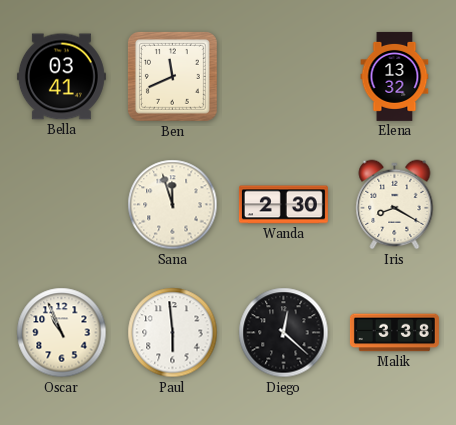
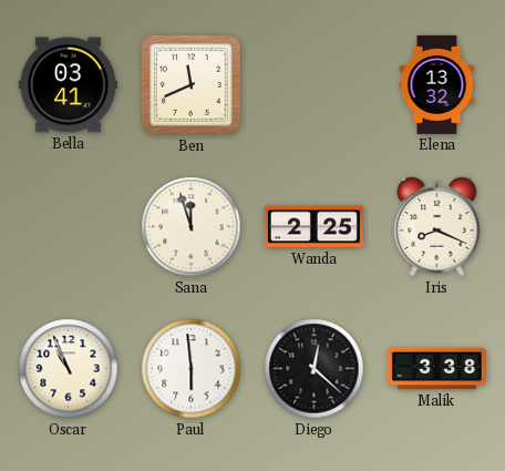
Wanda: 2:30 -> 2:25 (313, 227)
Iris: 8:20 -> 8:19 (437, 227)
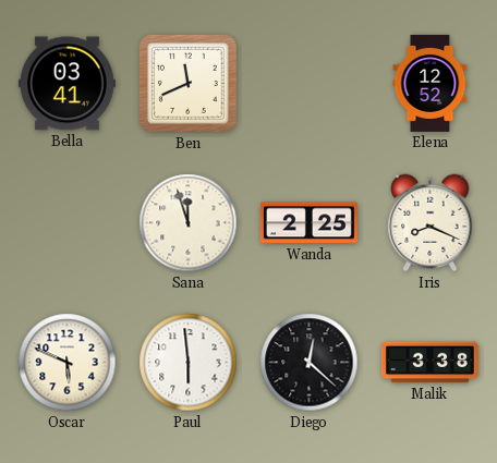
Elena: 13:32 -> 12:52 (431, 83)
Oscar: 10:56 -> 5:49 (68, 363)
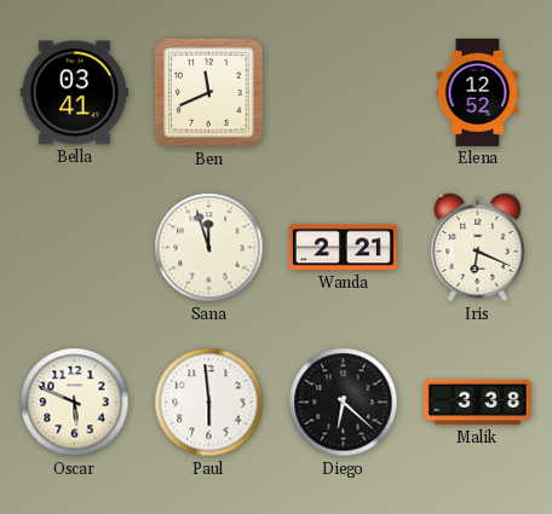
Wanda: 2:25 -> 2:21 (343, 248)
Iris: 8:19 -> 6:19 (478, 248)
Diego: 12:22 -> 6:22 (344, 403)
